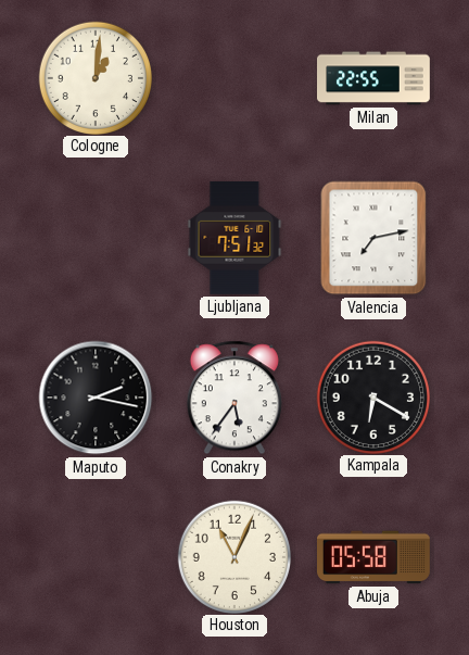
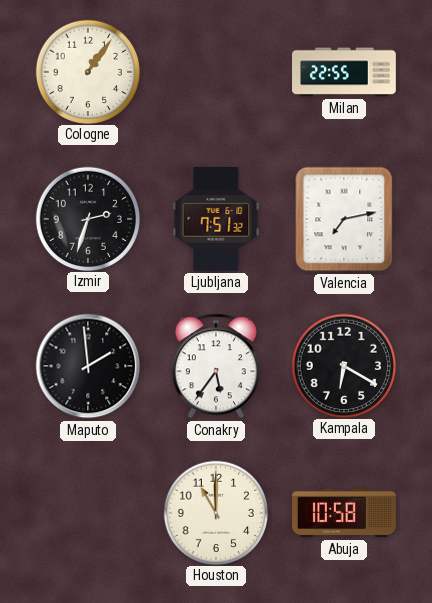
Cologne: 1:01 -> 1:06 (87, 71)
Izmir: none -> 2:33 (87, 218)
Maputo: 2:17 -> 1:59 (88, 366)
Houston: 11:04 -> 11:00 (215, 512)
Abuja: 05:58 -> 10:58 (345, 513)
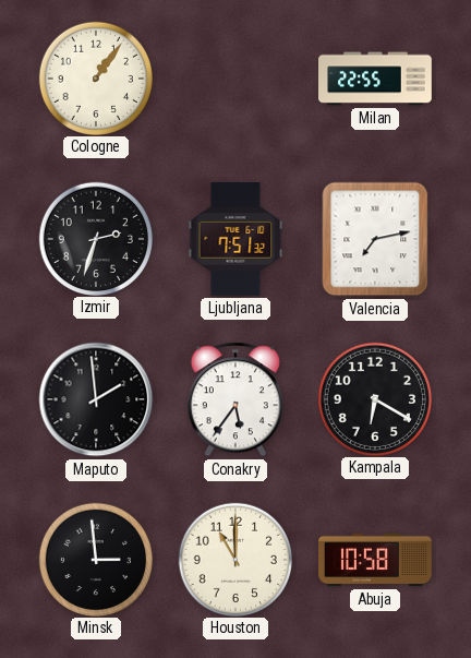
Minsk: none -> 2:59 (95, 559)
